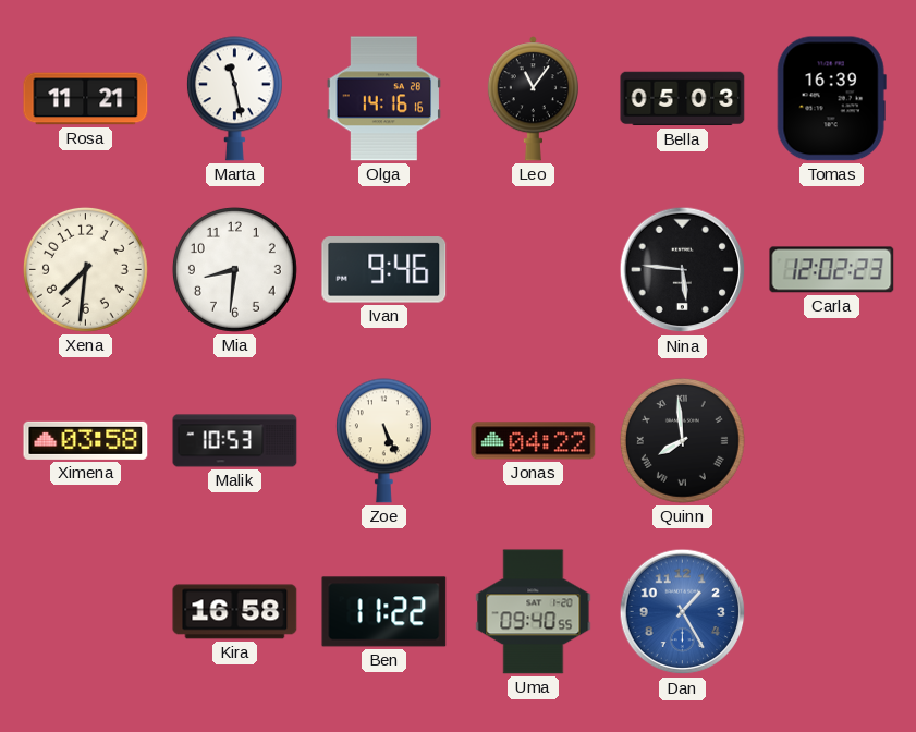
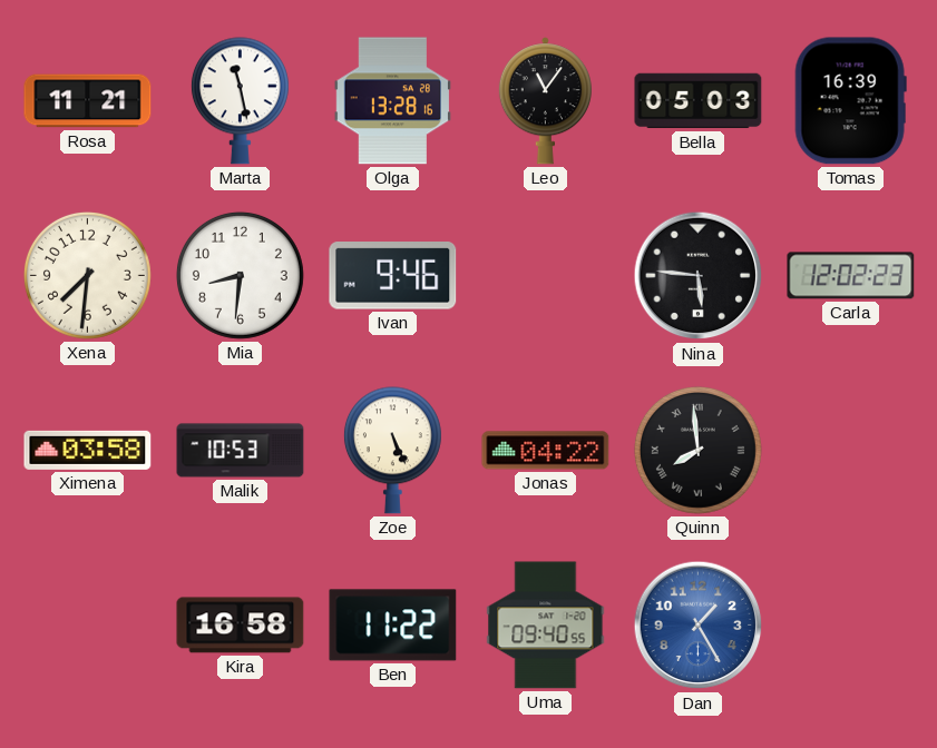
Olga: 14:16 -> 13:28 (392, 101)
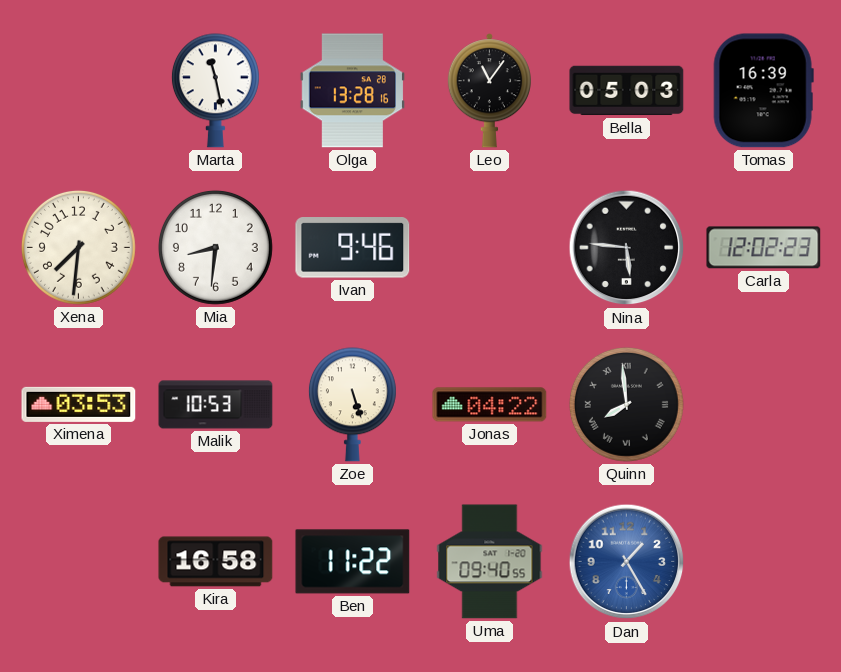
Rosa: 11:21 -> none (88, 101)
Ximena: 03:58 -> 03:53 (79, 404)
Zoe: 5:26 -> 5:27 (352, 405)
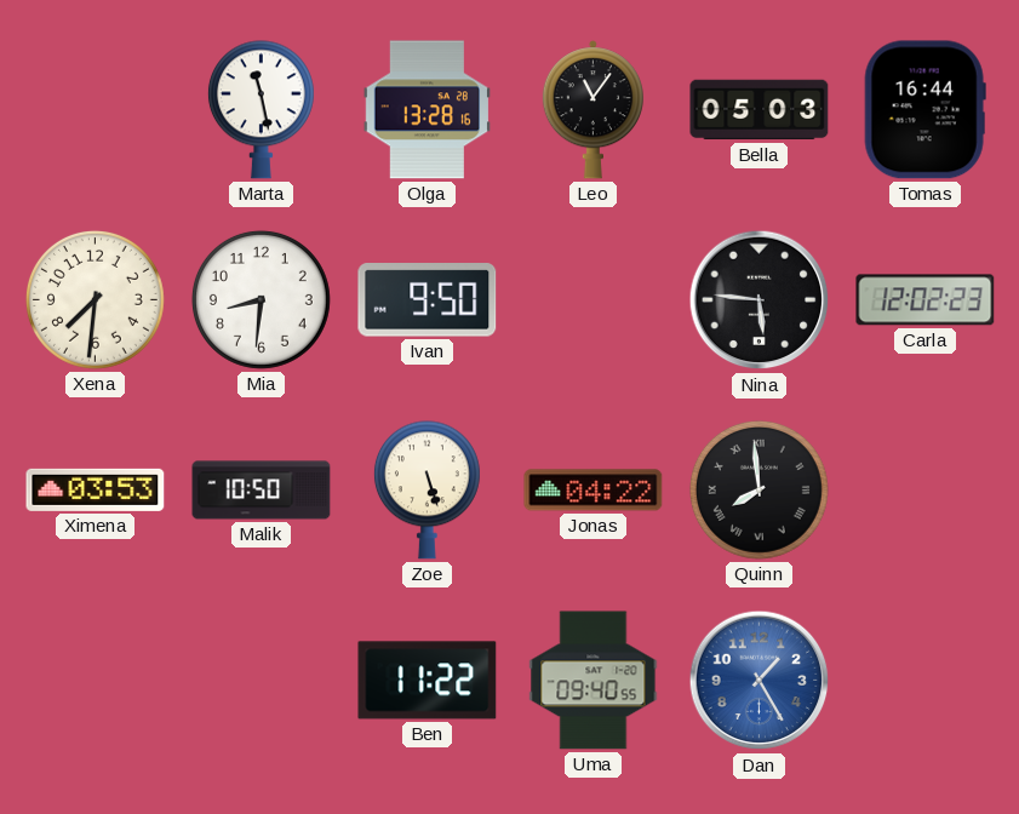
Tomas: 16:39 -> 16:44 (924, 110)
Ivan: 9:46 -> 9:50 (428, 300)
Malik: 10:53 -> 10:50 (262, 491)
Kira: 16:58 -> none (216, 562)
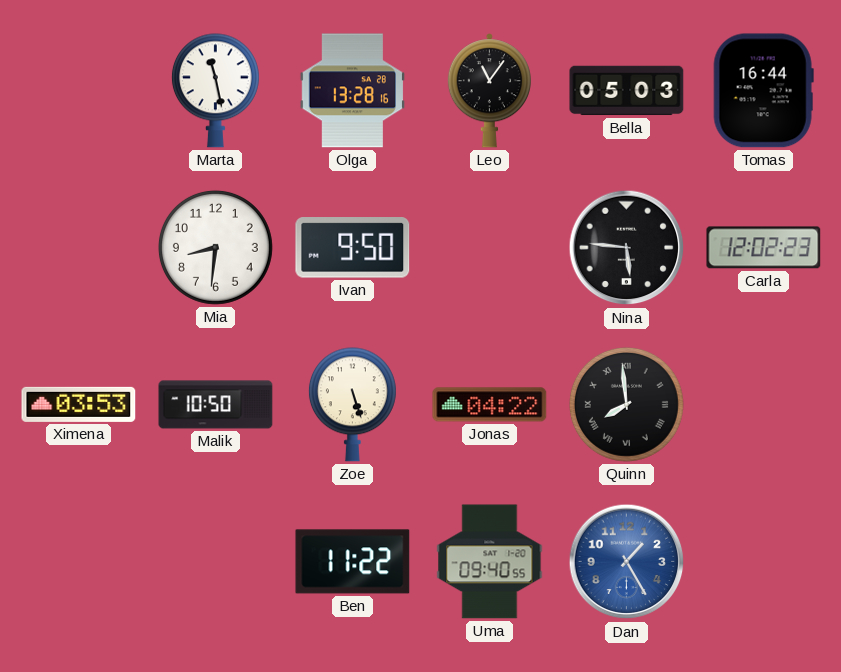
Xena: 7:31 -> none (95, 299)
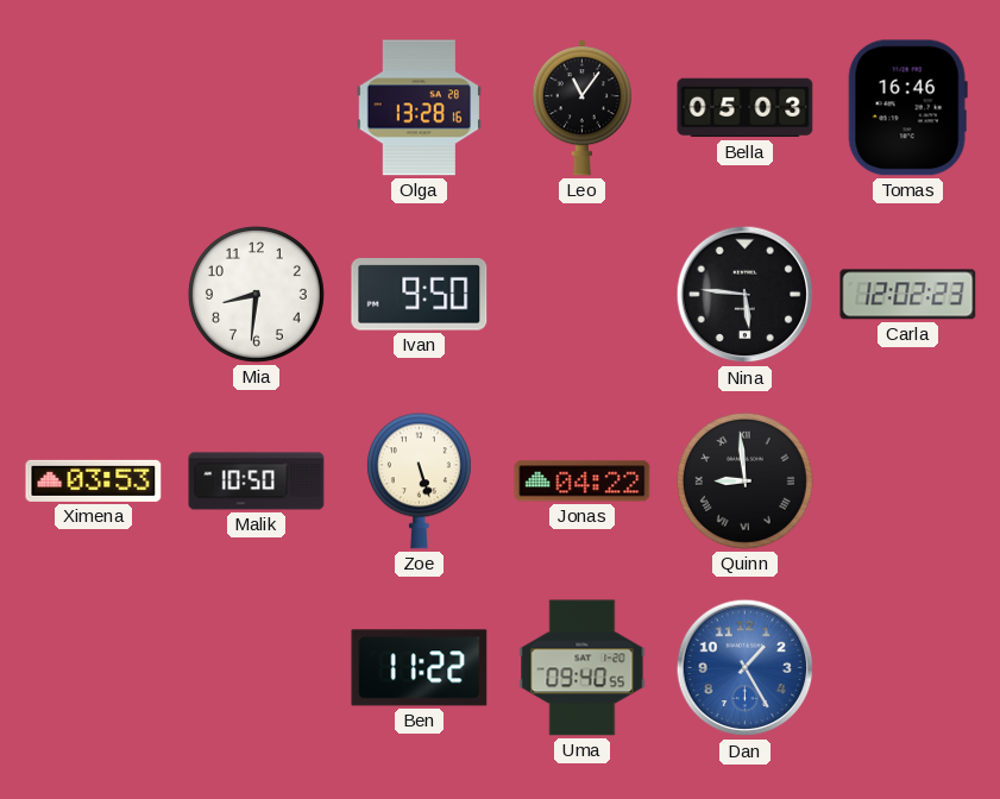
Marta: 11:28 -> none (215, 91)
Tomas: 16:44 -> 16:46 (907, 108)
Quinn: 7:59 -> 8:59 (744, 480)
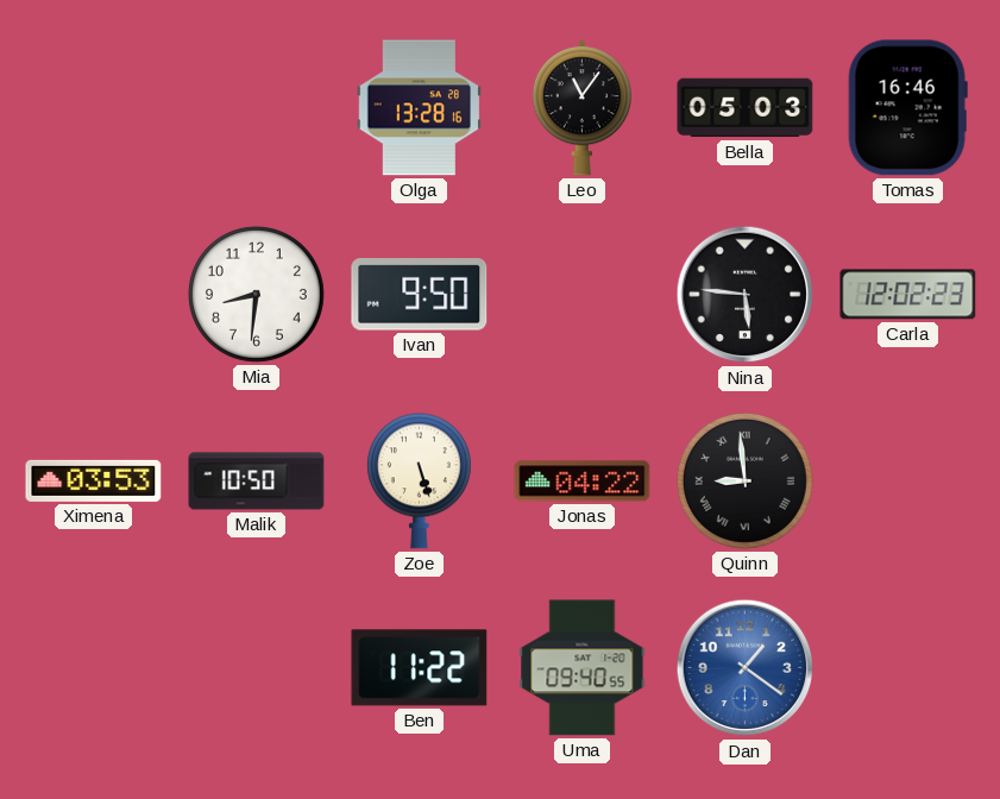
Dan: 1:25 -> 1:21 (746, 668)
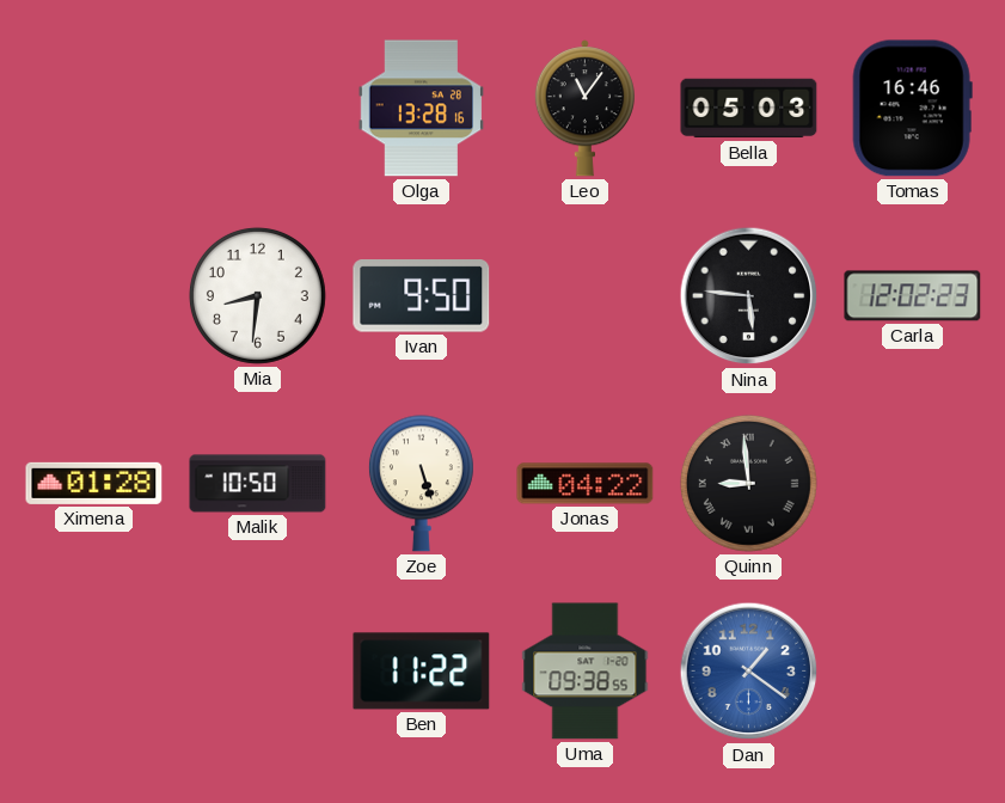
Ximena: 03:53 -> 01:28 (94, 483)
Uma: 09:40 -> 09:38 (586, 672)
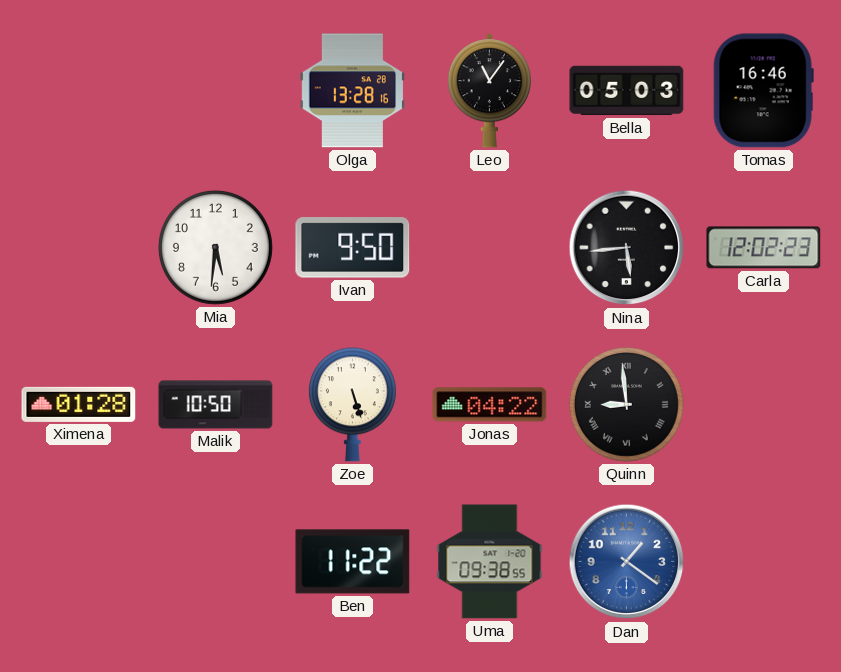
Mia: 8:31 -> 5:31 (215, 247)
Nina: 5:46 -> 5:44 (627, 248)
